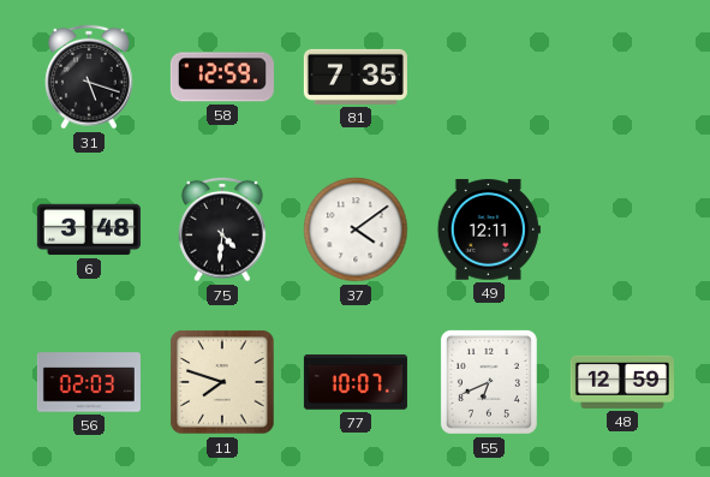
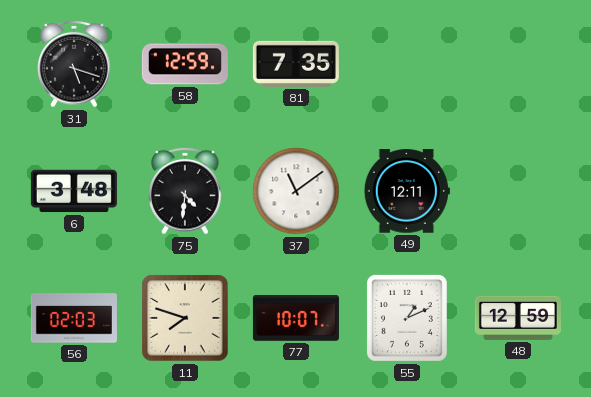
37: 4:09 -> 11:09 (296, 191)
55: 6:41 -> 1:11 (407, 318)
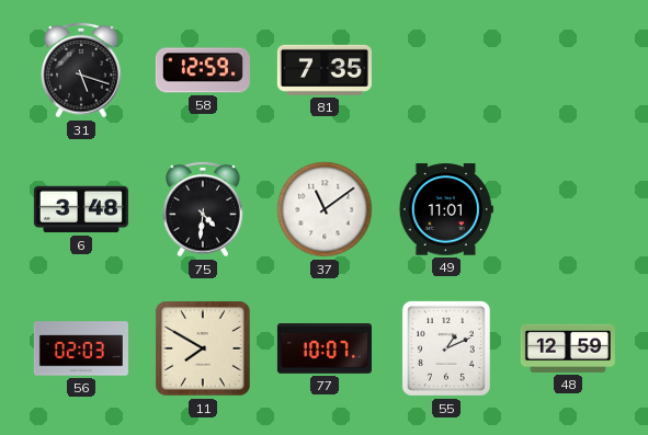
49: 12:11 -> 11:01 (446, 209)
11: 7:48 -> 7:50 (203, 348)
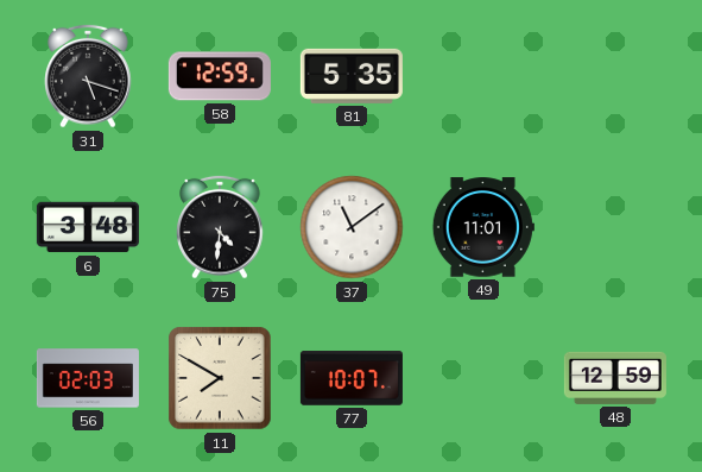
81: 7:35 -> 5:35 (352, 76)
55: 1:11 -> none (446, 348)
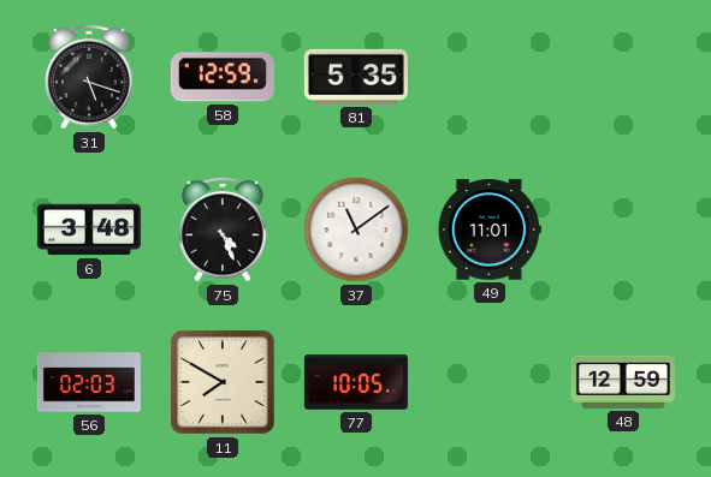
75: 4:31 -> 4:26 (223, 229)
77: 10:07 -> 10:05 (356, 382)
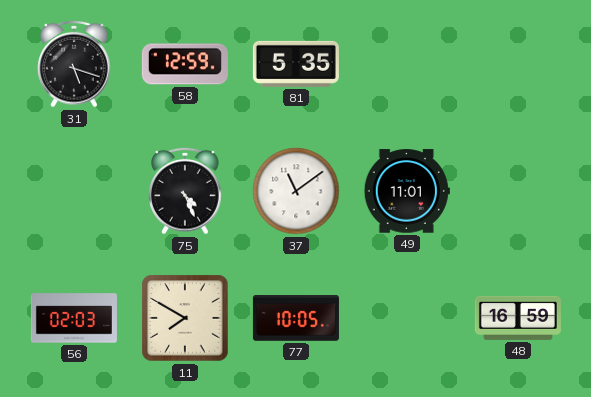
6: 3:48 -> none (89, 229)
48: 12:59 -> 16:59 (518, 318)
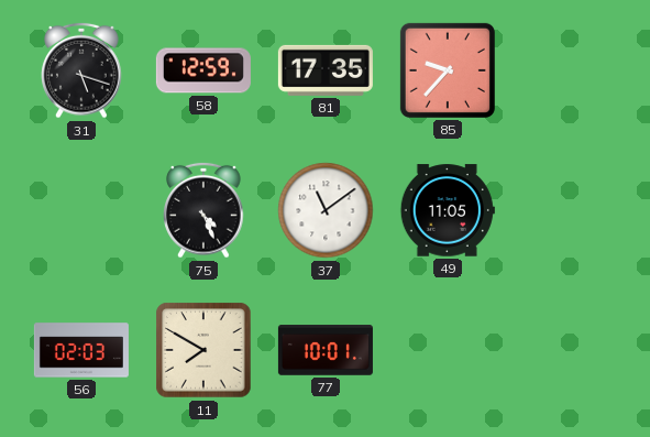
81: 5:35 -> 17:35 (326, 70)
85: none -> 9:37 (448, 70)
49: 11:01 -> 11:05 (448, 210)
77: 10:05 -> 10:01 (326, 350)
48: 16:59 -> none (518, 318)
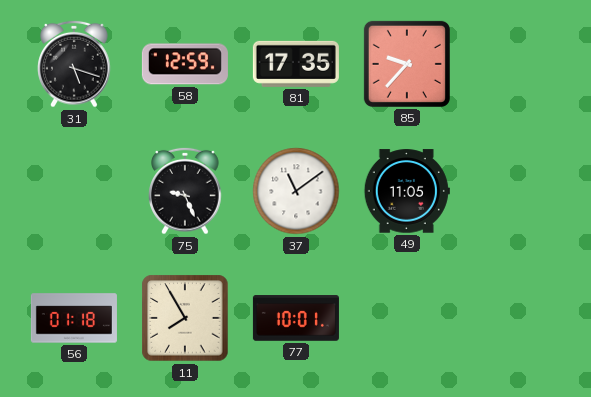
75: 4:26 -> 9:26 (185, 191)
56: 02:03 -> 01:18 (74, 318)
11: 7:50 -> 7:55 (185, 318)
